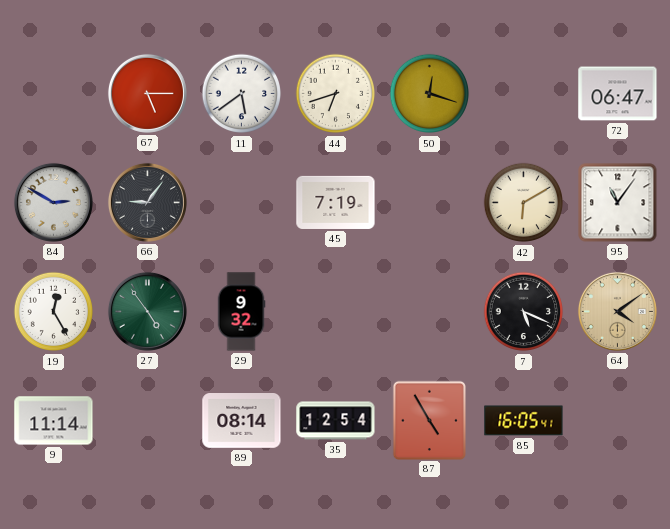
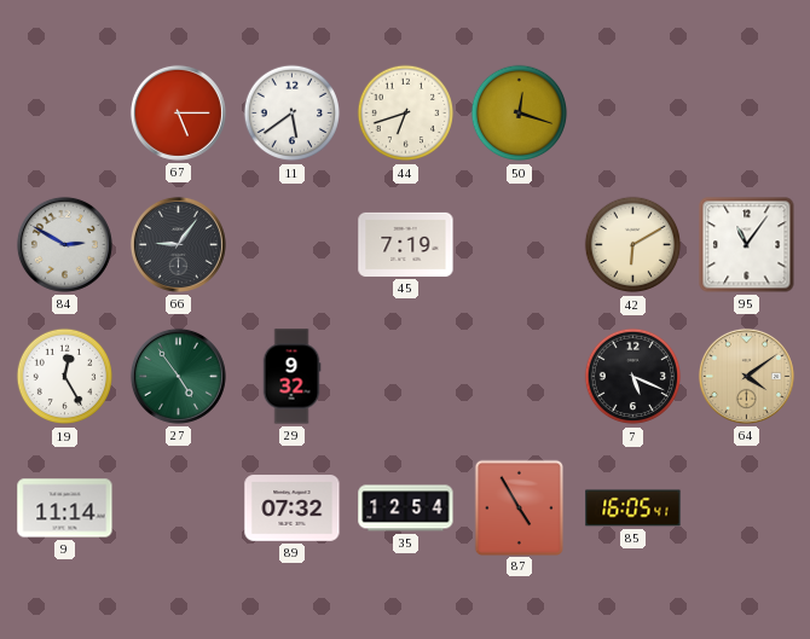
72: 06:47 -> none (618, 94)
89: 08:14 -> 07:32 (293, 509)
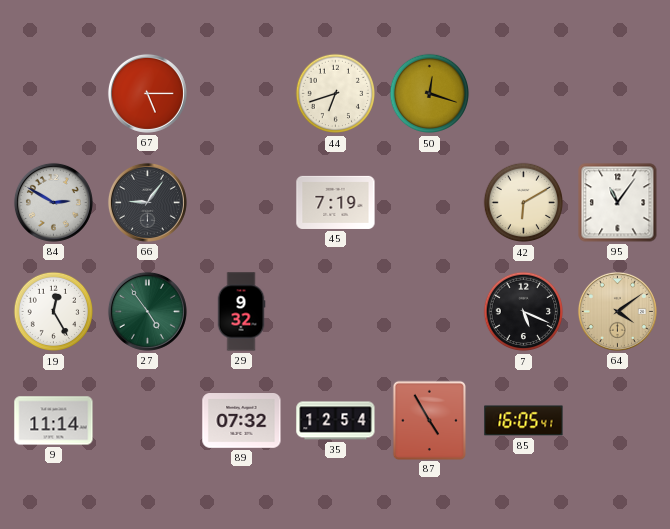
11: 5:39 -> none (293, 114)
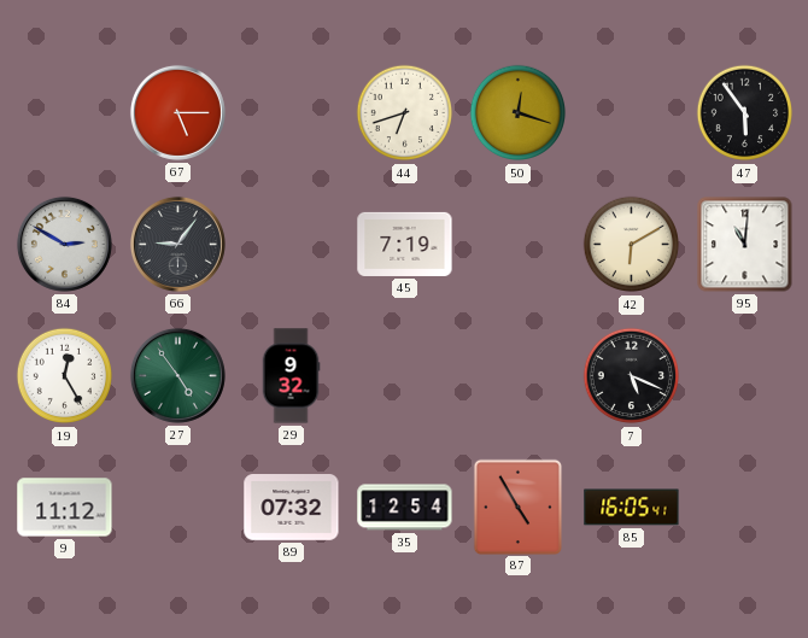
47: none -> 5:54 (745, 113)
95: 11:06 -> 11:01 (745, 245)
64: 4:09 -> none (617, 311)
9: 11:14 -> 11:12 (65, 508)
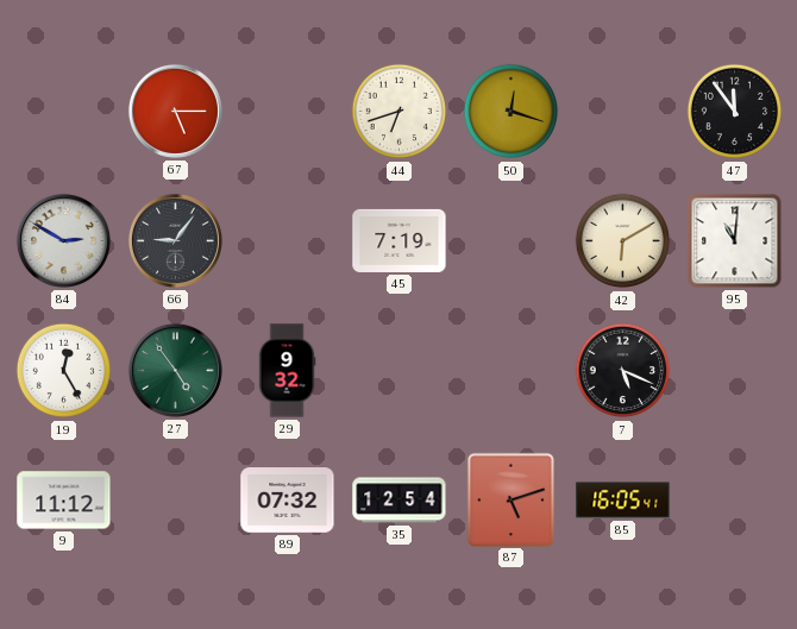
47: 5:54 -> 11:54 (735, 112)
87: 4:55 -> 5:12 (510, 499)
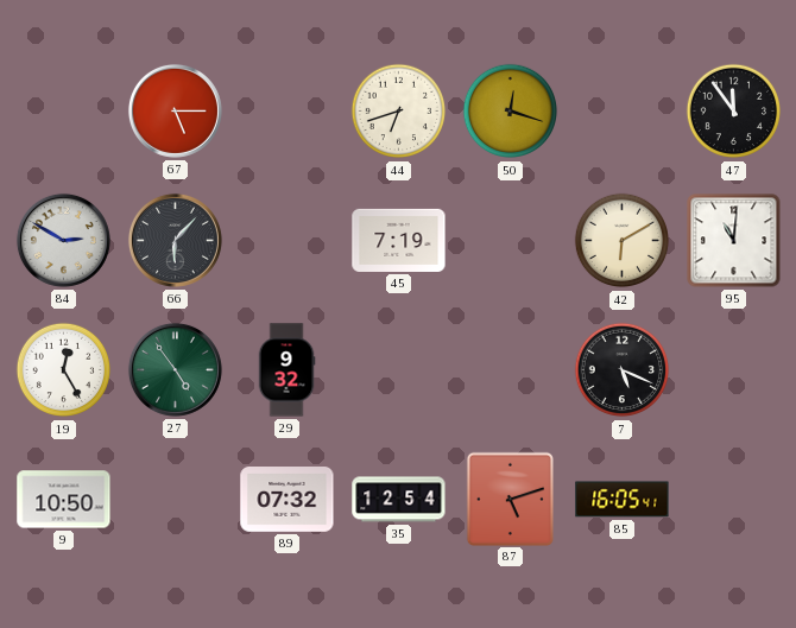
66: 9:06 -> 6:07 (175, 240)
9: 11:12 -> 10:50 (64, 500)
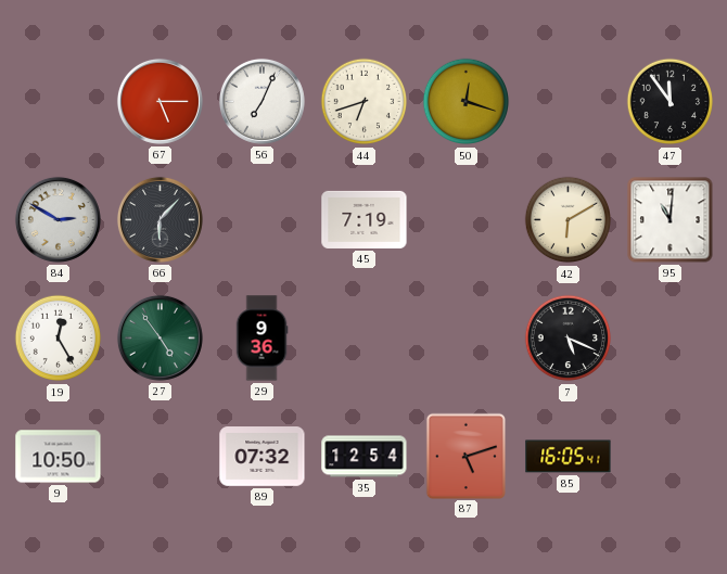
56: none -> 7:04 (262, 101)
29: 9:32 -> 9:36 (262, 339)
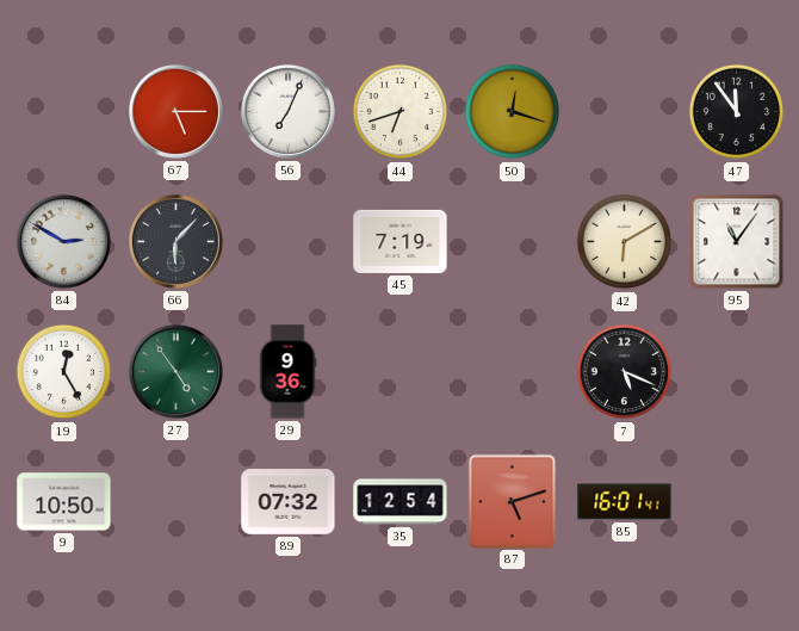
95: 11:01 -> 11:06 (737, 242)
85: 16:05 -> 16:01 (625, 502)
